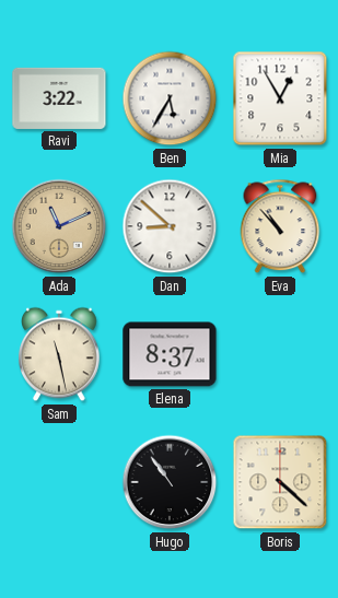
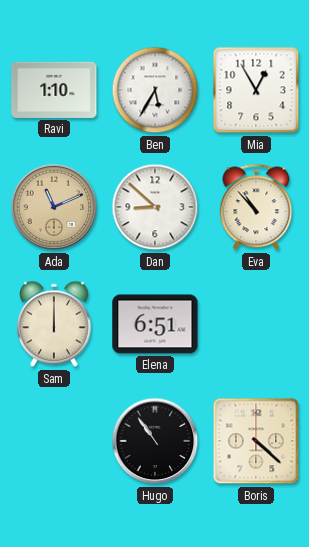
Ravi: 3:22 -> 1:10 (54, 90)
Sam: 11:28 -> 12:00 (54, 324)
Elena: 8:37 -> 6:51 (155, 324)
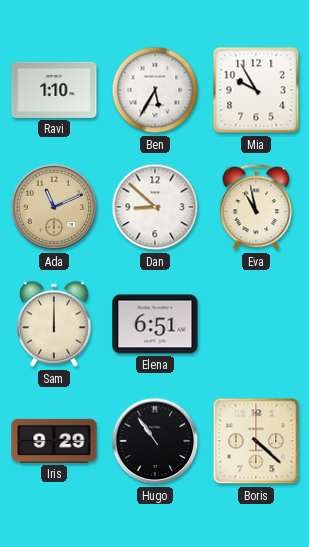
Mia: 12:55 -> 9:55 (256, 90)
Eva: 10:53 -> 10:58 (256, 207)
Iris: none -> 9:29 (54, 441)
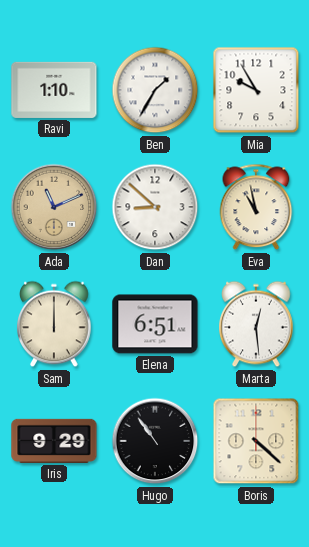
Ben: 5:35 -> 1:35 (155, 90)
Marta: none -> 12:29 (256, 324)
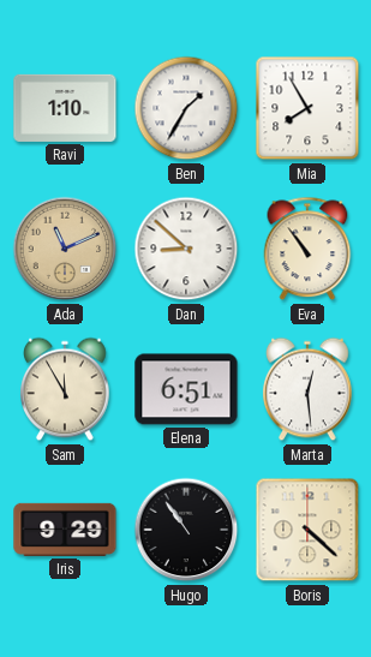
Mia: 9:55 -> 7:55 (307, 108)
Eva: 10:58 -> 10:54 (307, 249)
Sam: 12:00 -> 11:55 (65, 389)
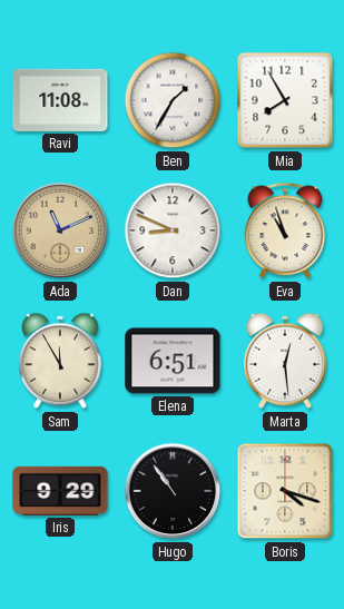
Ravi: 1:10 -> 11:08 (60, 100)
Dan: 8:52 -> 8:49 (173, 230)
Eva: 10:54 -> 10:57 (285, 230)
Boris: 4:22 -> 4:18 (285, 491)
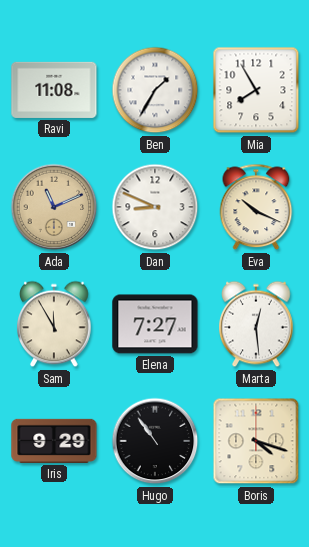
Eva: 10:57 -> 10:19 (256, 207)
Elena: 6:51 -> 7:27 (155, 324)
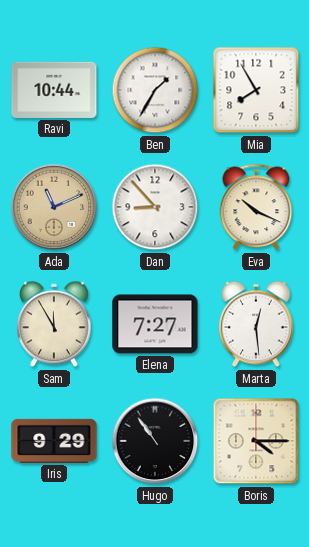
Ravi: 11:08 -> 10:44 (54, 90)
Dan: 8:49 -> 8:53 (155, 207)
Boris: 4:18 -> 4:15 (256, 441)
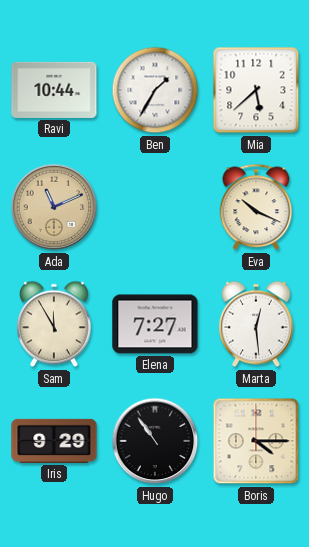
Mia: 7:55 -> 5:38 (256, 90)
Dan: 8:53 -> none (155, 207)
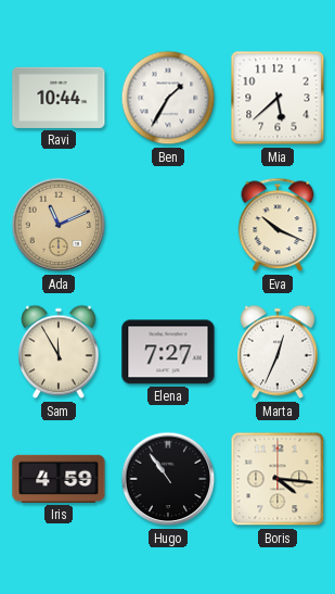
Marta: 12:29 -> 12:34 (278, 352)
Iris: 9:29 -> 4:59 (59, 479)
Boris: 4:15 -> 4:16 (278, 479)
